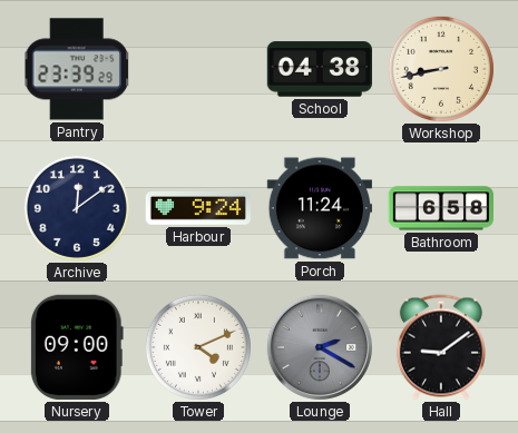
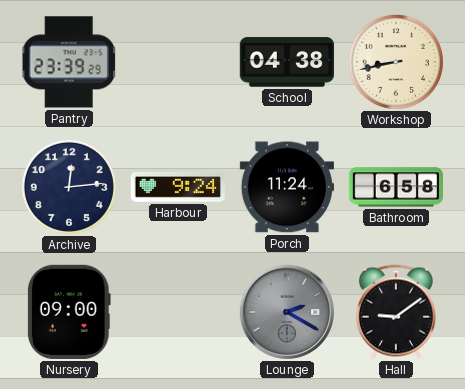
Archive: 12:09 -> 12:14 (69, 187)
Tower: 4:11 -> none (198, 347)
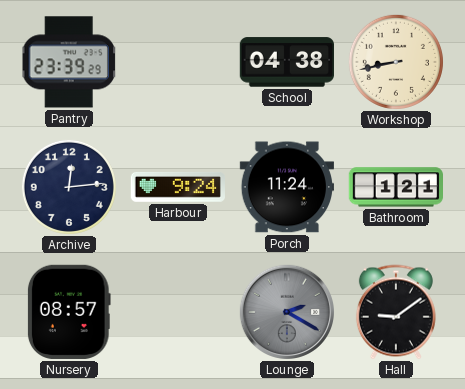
Bathroom: 6:58 -> 1:21 (395, 187)
Nursery: 09:00 -> 08:57 (69, 312)
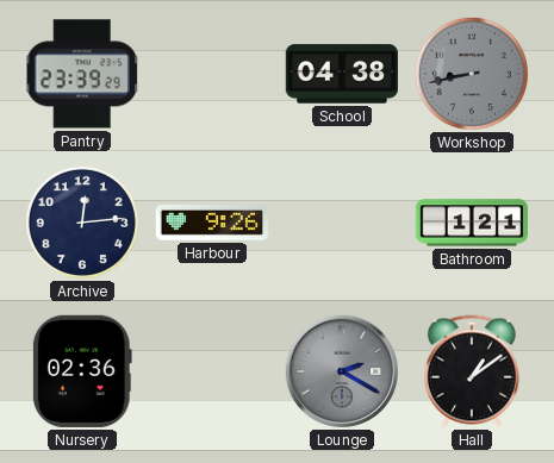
Workshop dial: cream -> grey (472, 74)
Harbour: 9:24 -> 9:26 (211, 223)
Porch: 11:24 -> none (286, 187)
Nursery: 08:57 -> 02:36 (82, 371)
Hall: 9:09 -> 1:09 (472, 371)
